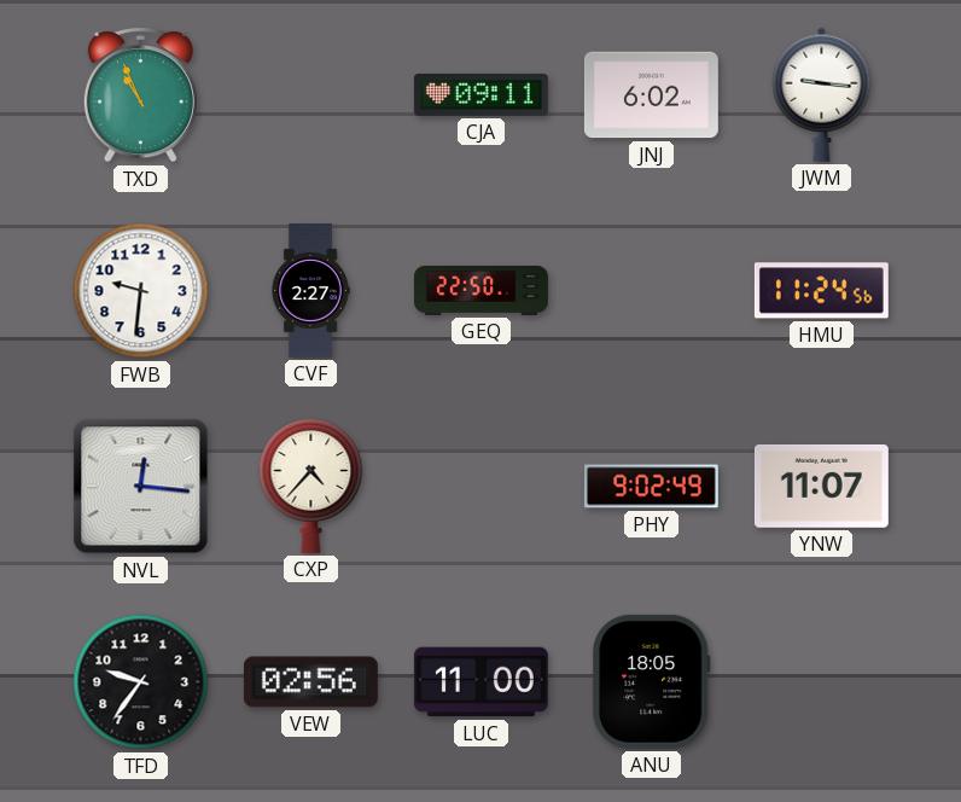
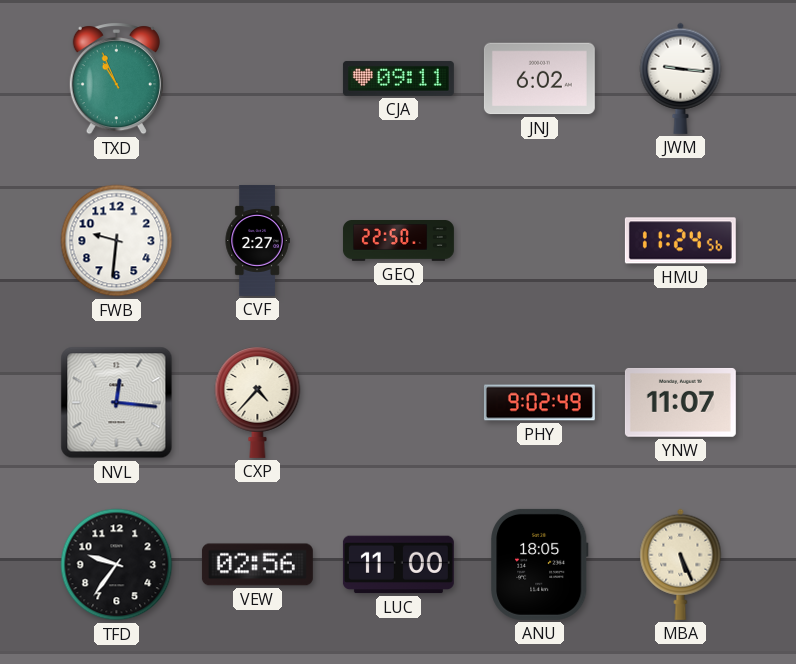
MBA: none -> 5:26 (681, 564)
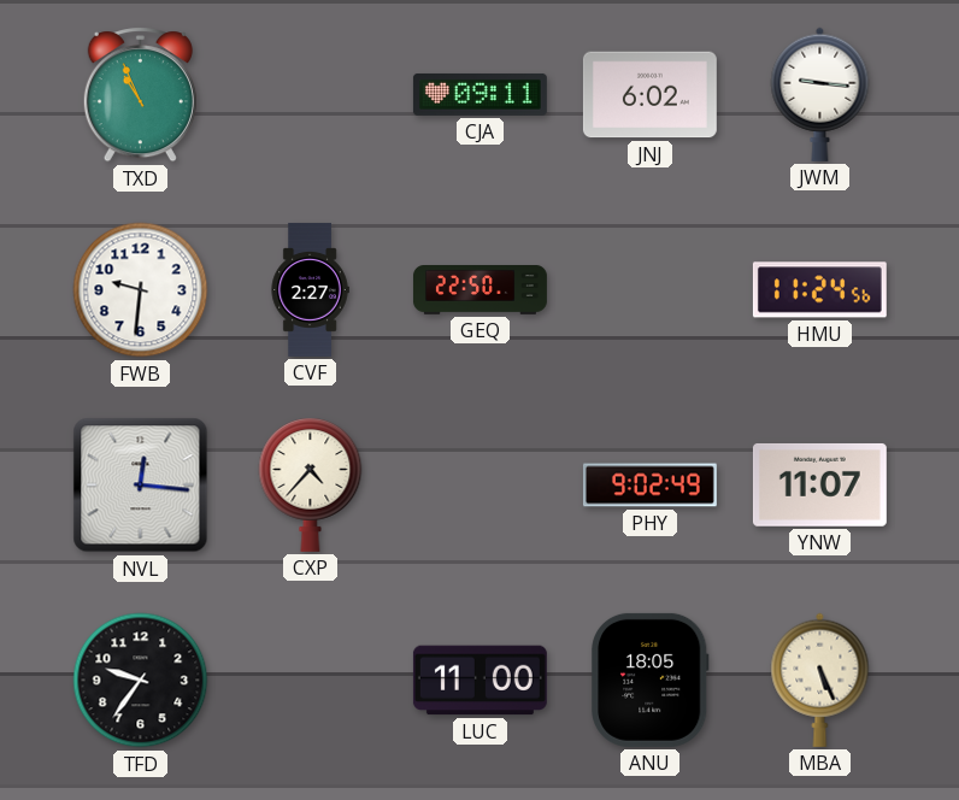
VEW: 02:56 -> none (257, 565)
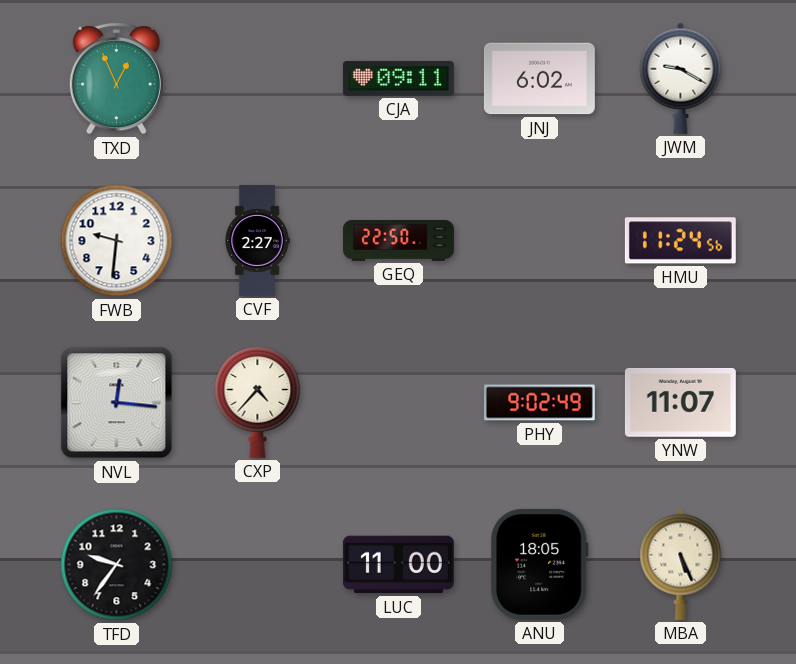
TXD: 10:56 -> 12:56 (116, 79)
JWM: 9:16 -> 9:20 (681, 78)
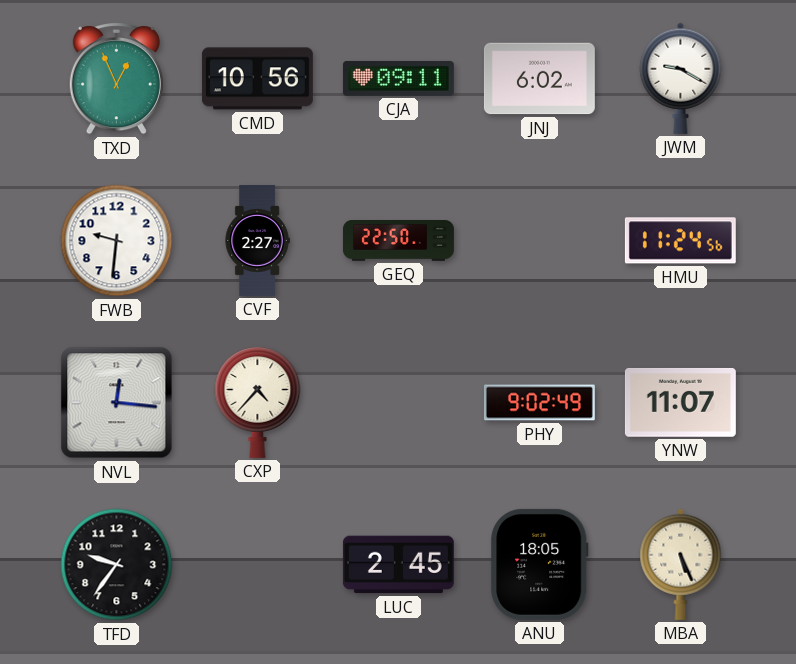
CMD: none -> 10:56 (257, 79)
LUC: 11:00 -> 2:45 (398, 565)
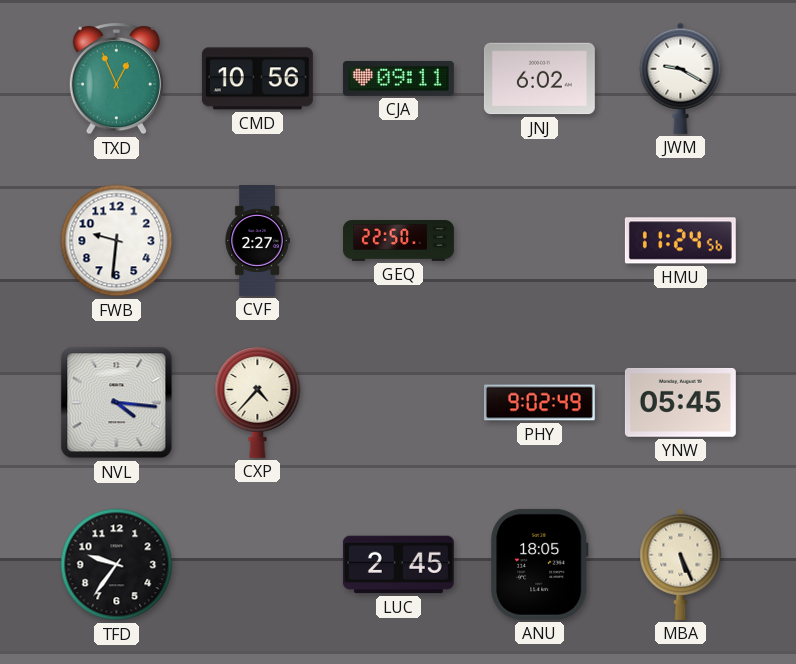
NVL: 12:16 -> 4:16 (117, 403)
YNW: 11:07 -> 05:45 (680, 402)
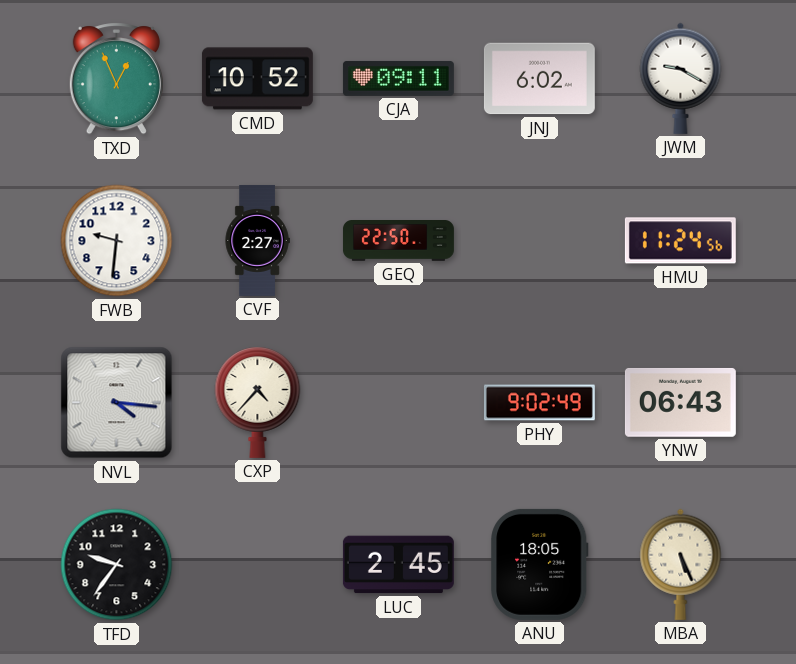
CMD: 10:56 -> 10:52 (257, 79)
YNW: 05:45 -> 06:43 (680, 402)
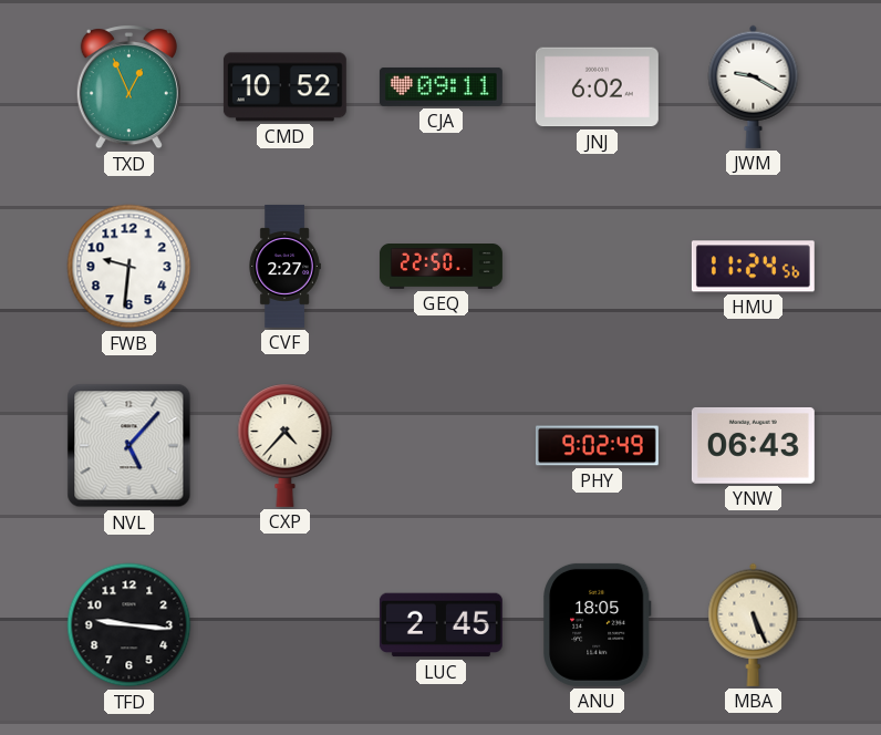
NVL: 4:16 -> 5:07 (129, 446)
TFD: 9:36 -> 9:16 (129, 625)
